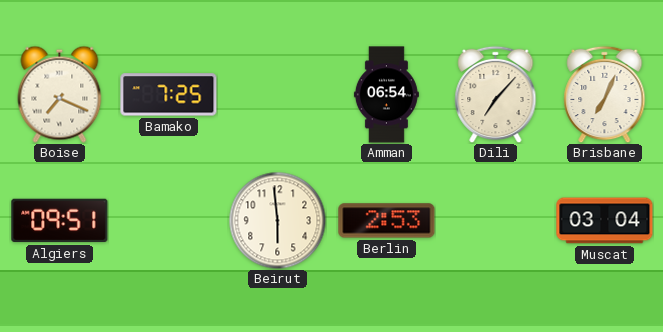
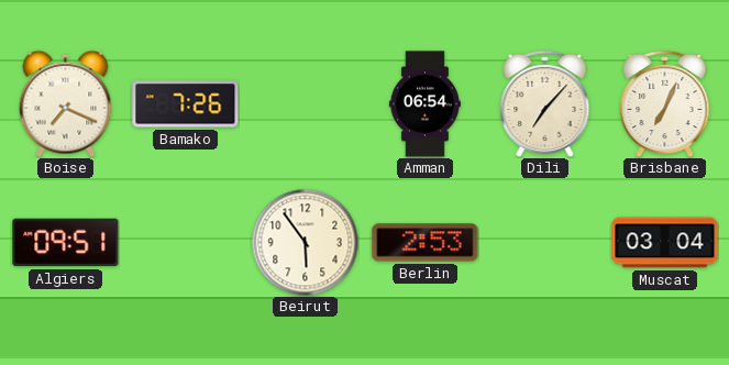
Bamako: 7:25 -> 7:26 (186, 104)
Beirut: 5:59 -> 5:54 (305, 242)
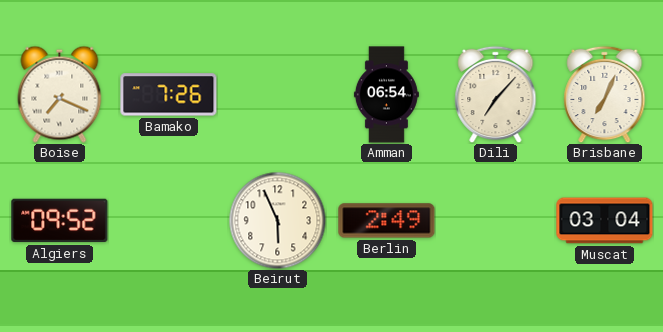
Algiers: 09:51 -> 09:52 (60, 221)
Beirut: 5:54 -> 5:56 (277, 220)
Berlin: 2:53 -> 2:49 (387, 221)
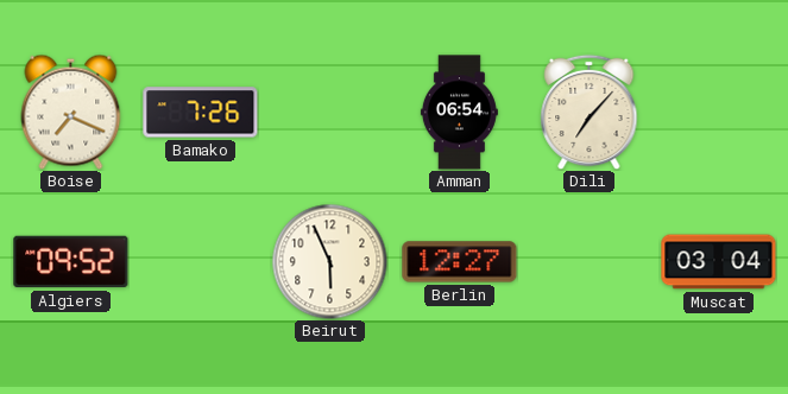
Brisbane: 7:04 -> none (605, 94)
Berlin: 2:49 -> 12:27 (460, 262)
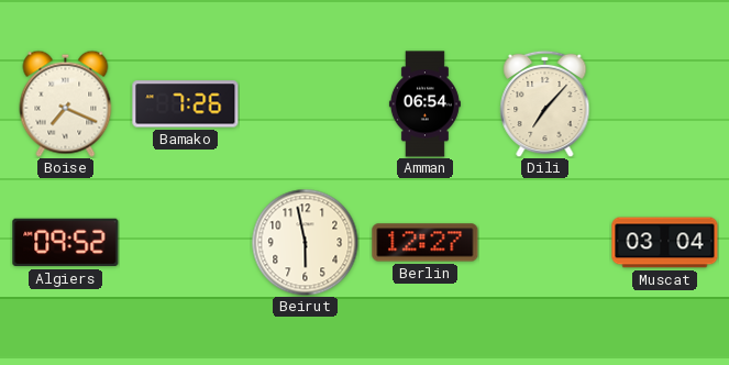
Beirut: 5:56 -> 5:58 (305, 242)
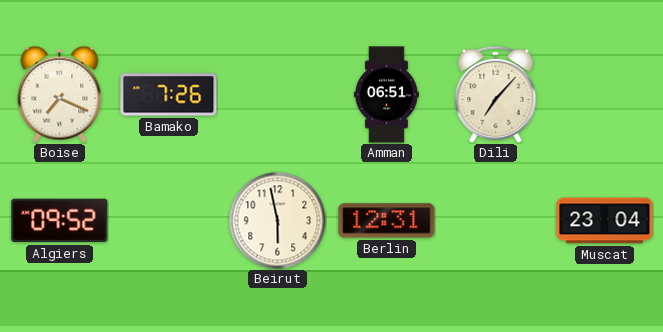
Amman: 06:54 -> 06:51 (386, 95)
Berlin: 12:27 -> 12:31 (387, 221)
Muscat: 03:04 -> 23:04 (605, 221)
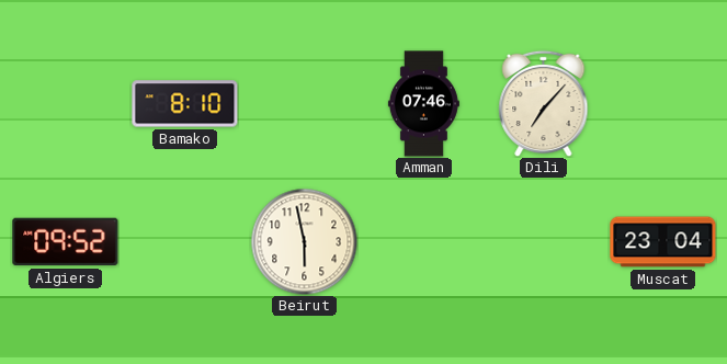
Boise: 7:19 -> none (60, 94)
Bamako: 7:26 -> 8:10 (185, 104)
Amman: 06:51 -> 07:46 (423, 104)
Berlin: 12:31 -> none (387, 221)
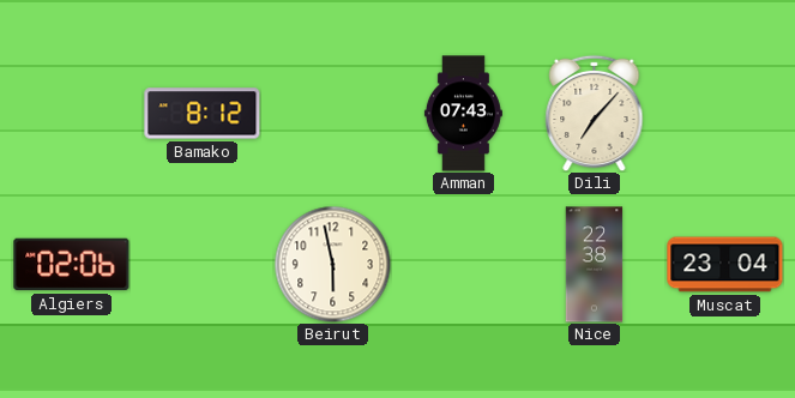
Bamako: 8:10 -> 8:12 (203, 114)
Amman: 07:46 -> 07:43 (463, 114)
Algiers: 09:52 -> 02:06 (72, 265)
Nice: none -> 22:38 (595, 265)
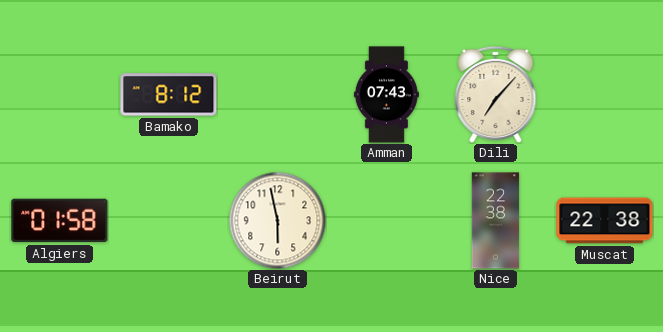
Algiers: 02:06 -> 01:58 (60, 221)
Muscat: 23:04 -> 22:38 (605, 221)
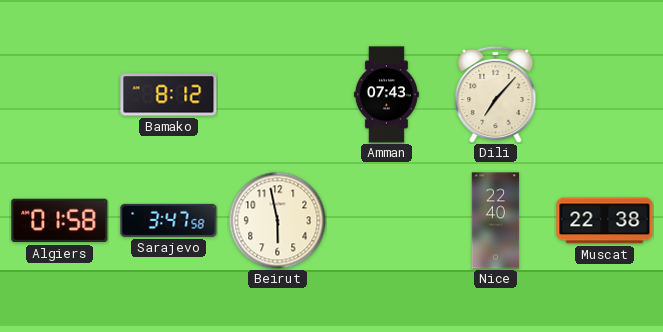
Sarajevo: none -> 3:47 (169, 220)
Nice: 22:38 -> 22:40 (496, 221)
